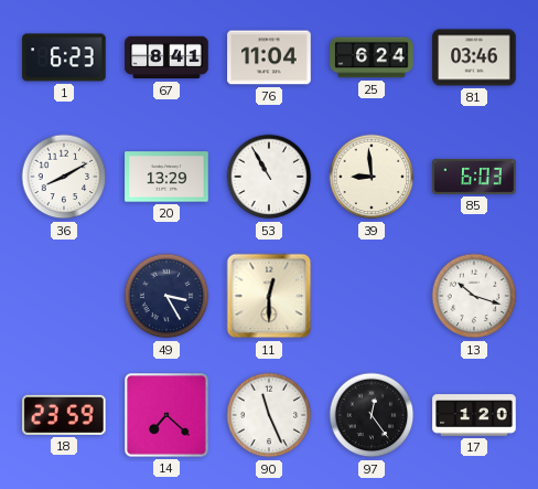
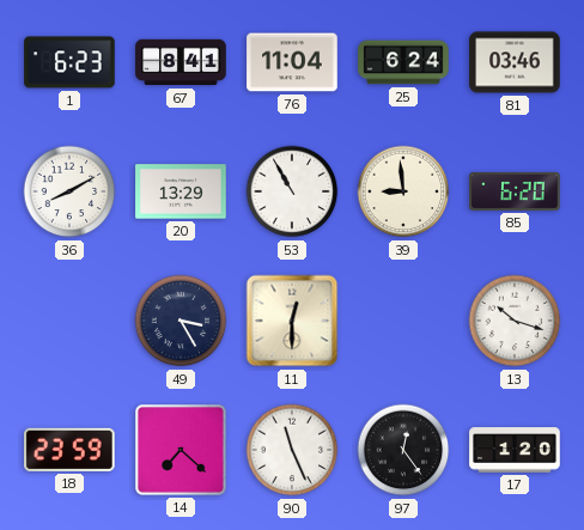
85: 6:03 -> 6:20 (515, 191)
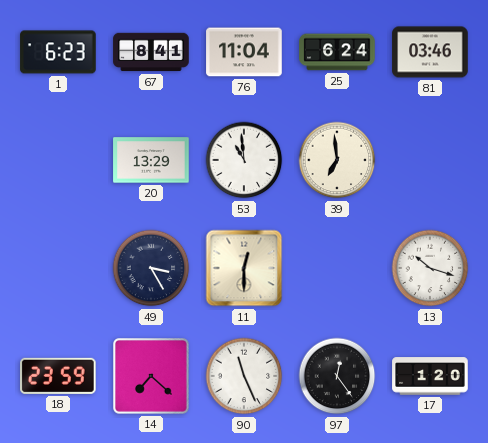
36: 8:10 -> none (69, 191)
53: 10:55 -> 10:59 (244, 160)
39: 8:59 -> 6:59 (337, 160)
85: 6:20 -> none (515, 191)
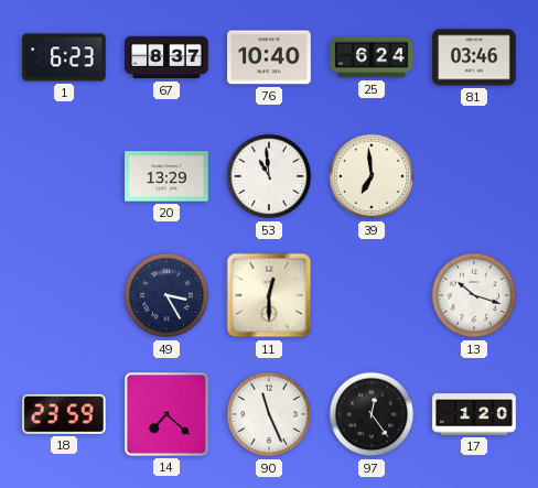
67: 8:41 -> 8:37 (166, 57)
76: 11:04 -> 10:40 (269, 57)
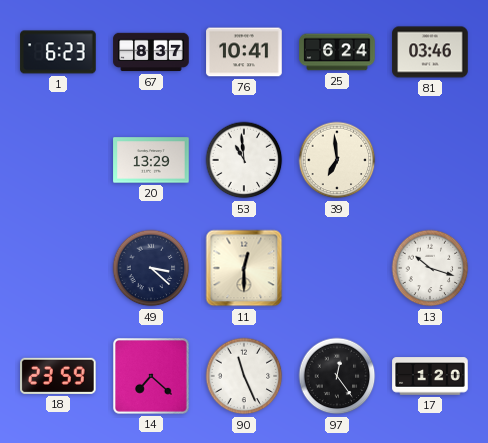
76: 10:40 -> 10:41 (244, 52)
49: 3:25 -> 3:22 (151, 268)
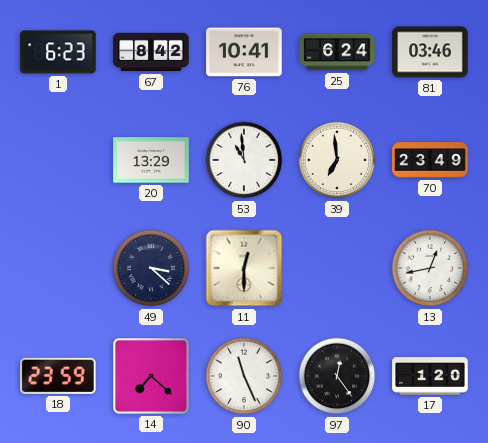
67: 8:37 -> 8:42 (151, 52)
70: none -> 23:49 (430, 160)
13: 10:18 -> 12:43 (430, 268)
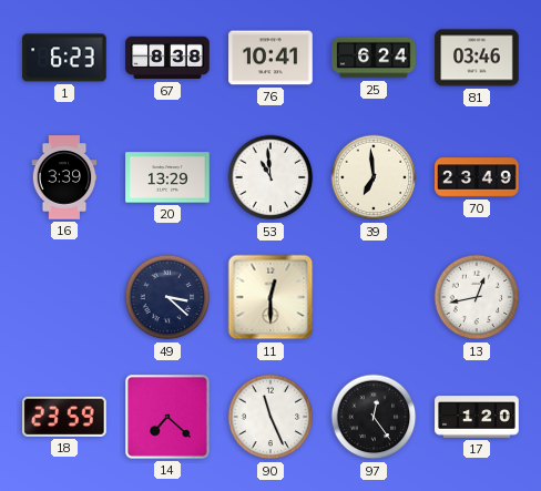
67: 8:42 -> 8:38 (167, 58)
16: none -> 3:39 (64, 177)
